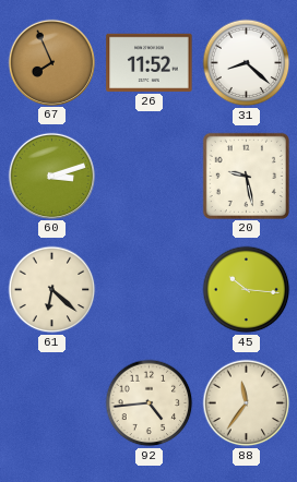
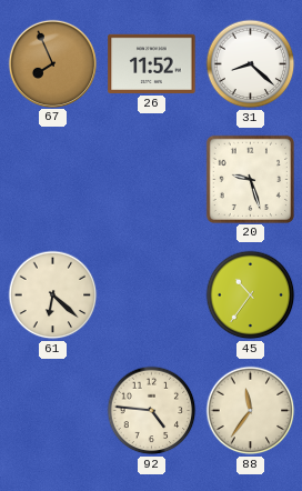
60: 3:12 -> none (51, 176)
20: 9:28 -> 9:27 (250, 179)
45: 10:16 -> 10:36 (251, 295)
92: 4:44 -> 4:46 (152, 411)
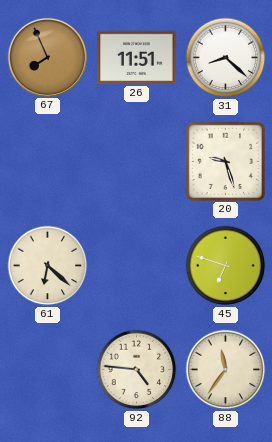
26: 11:52 -> 11:51 (137, 57)
45: 10:36 -> 6:48 (226, 266)
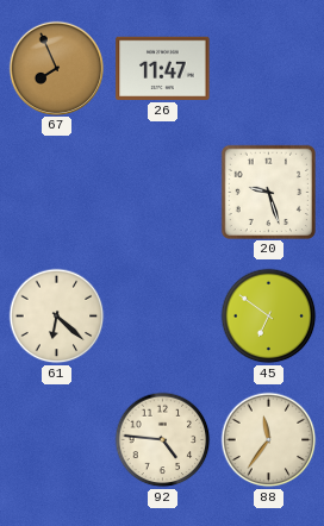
26: 11:51 -> 11:47 (163, 68)
31: 8:22 -> none (226, 58)
45: 6:48 -> 6:51 (269, 317)
